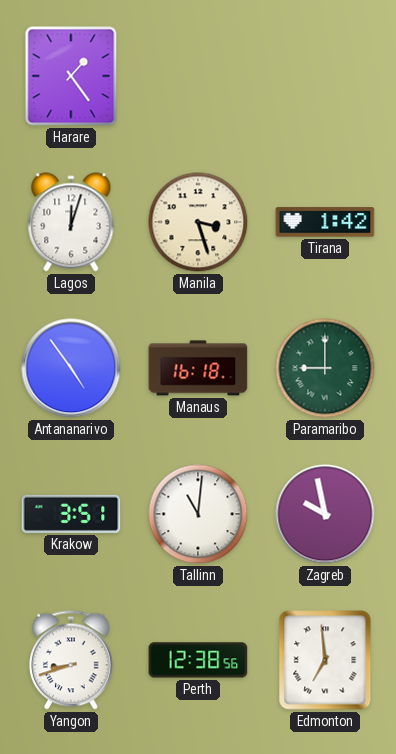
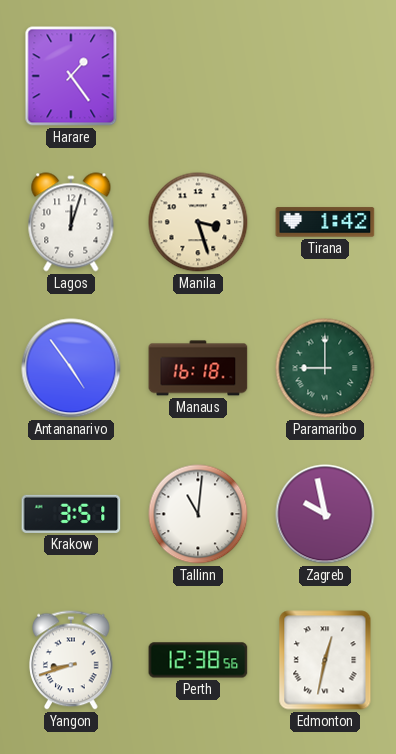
Edmonton: 6:59 -> 12:32 (325, 660)
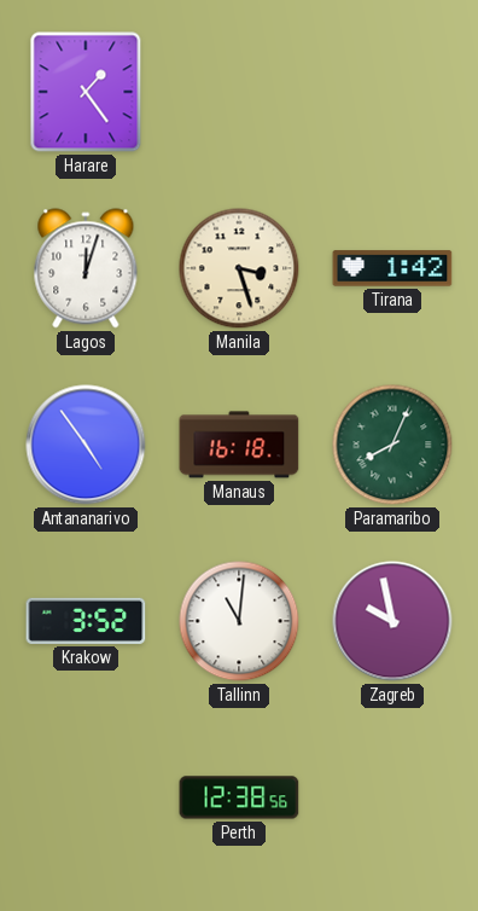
Paramaribo: 9:00 -> 8:04 (392, 445)
Krakow: 3:51 -> 3:52 (86, 621)
Yangon: 8:42 -> none (71, 660)
Edmonton: 12:32 -> none (325, 660)
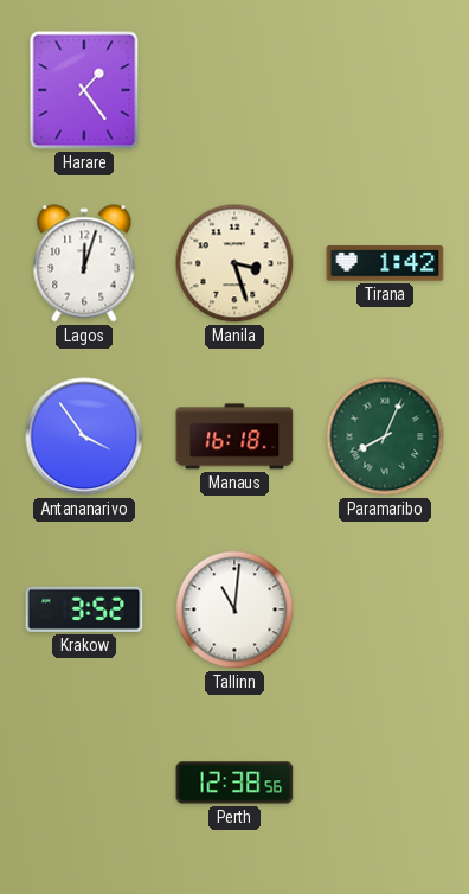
Antananarivo: 4:54 -> 3:54 (84, 436)
Zagreb: 9:58 -> none (392, 621)
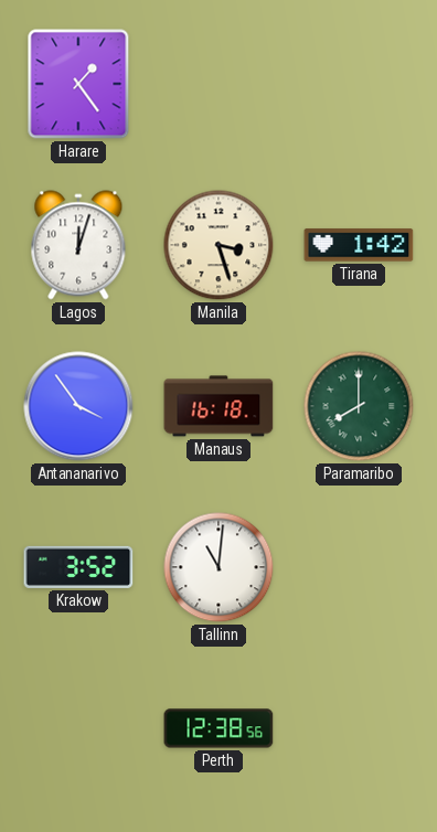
Paramaribo: 8:04 -> 8:00 (359, 406)
